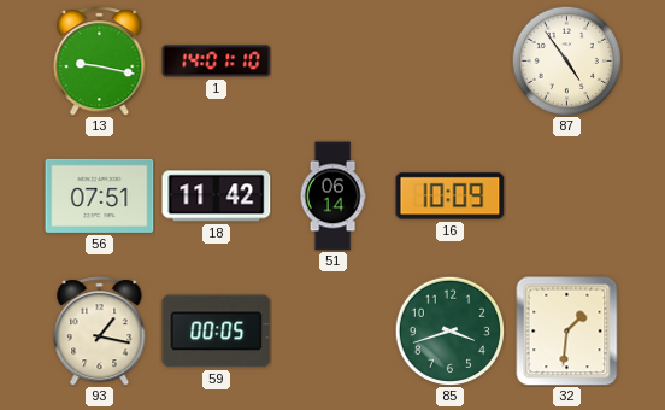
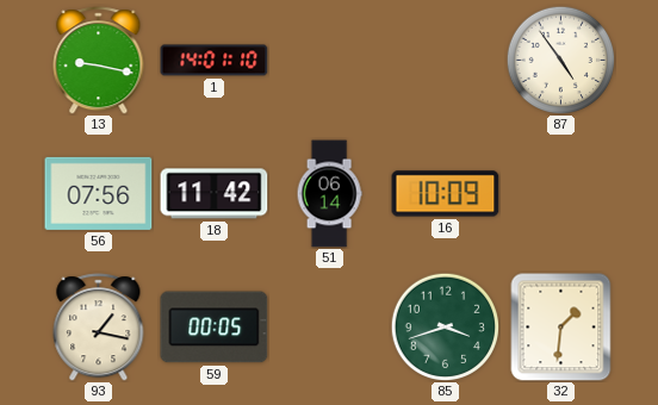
56: 07:51 -> 07:56 (99, 193)
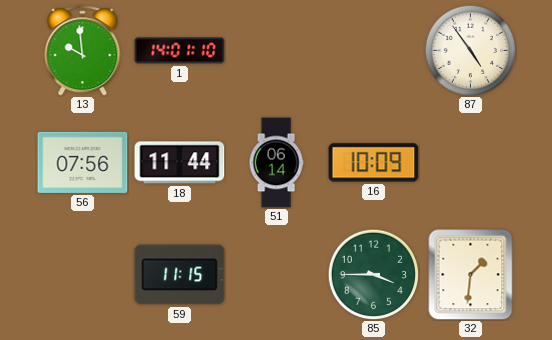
13: 9:17 -> 9:59 (83, 51)
18: 11:42 -> 11:44 (180, 163)
93: 1:17 -> none (99, 328)
59: 00:05 -> 11:15 (180, 275)
85: 3:42 -> 3:45 (373, 274)
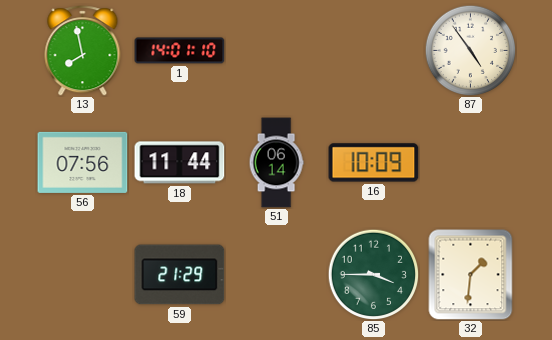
13: 9:59 -> 7:58 (83, 51)
59: 11:15 -> 21:29 (180, 275)
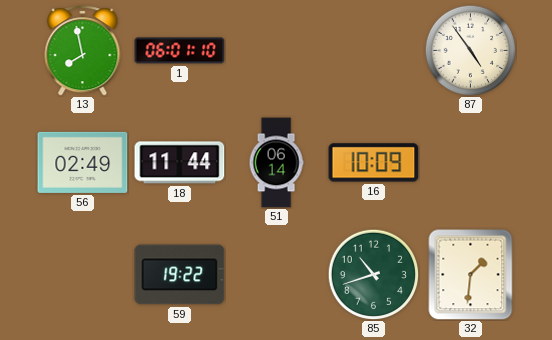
1: 14:01 -> 06:01 (180, 51)
56: 07:56 -> 02:49 (83, 162)
59: 21:29 -> 19:22 (180, 275)
85: 3:45 -> 10:42 (373, 274)
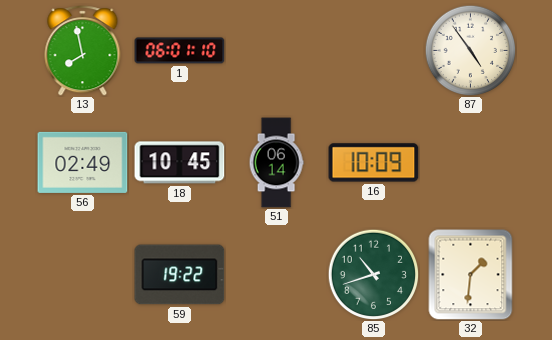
18: 11:44 -> 10:45 (180, 163)
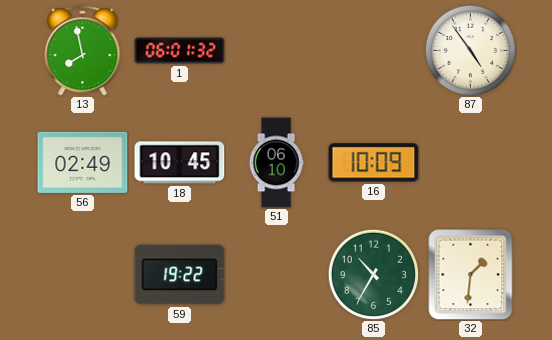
1: 06:01:10 -> 06:01:32 (180, 51)
51: 06:14 -> 06:10 (276, 163)
85: 10:42 -> 10:35 (373, 274)
